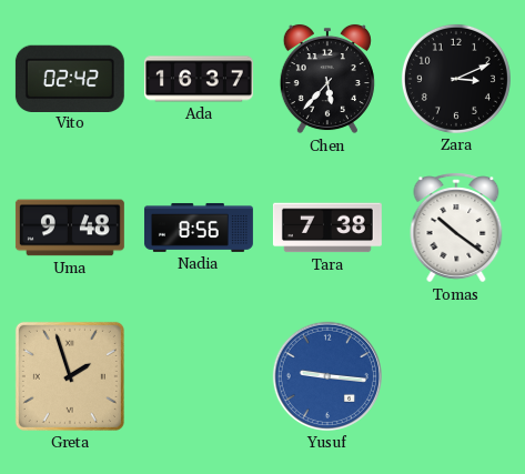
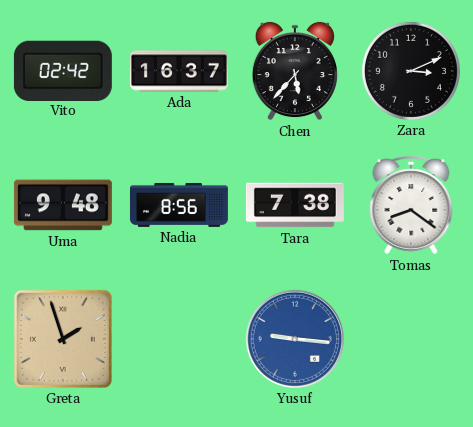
Tomas: 10:21 -> 8:21 (411, 205)
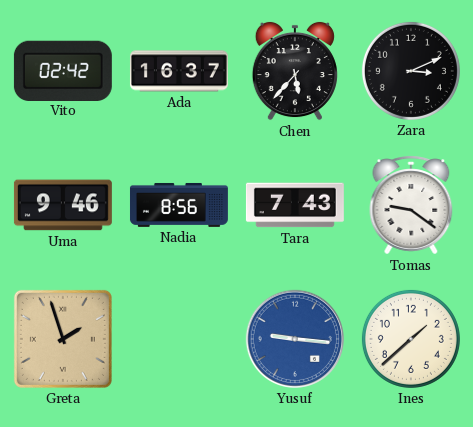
Uma: 9:48 -> 9:46 (63, 205)
Tara: 7:38 -> 7:43 (295, 205)
Tomas: 8:21 -> 9:21 (411, 205)
Ines: none -> 1:38 (411, 339)
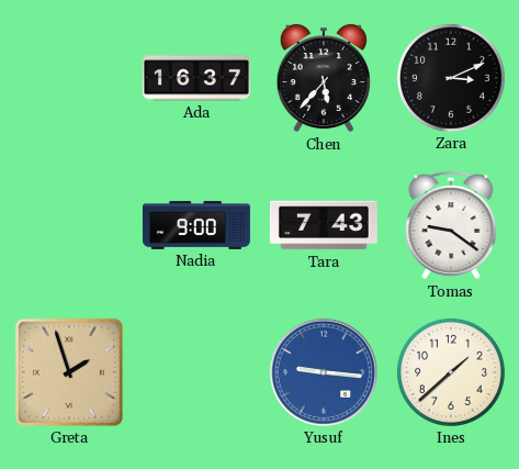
Vito: 02:42 -> none (63, 70)
Uma: 9:46 -> none (63, 205)
Nadia: 8:56 -> 9:00 (196, 225)
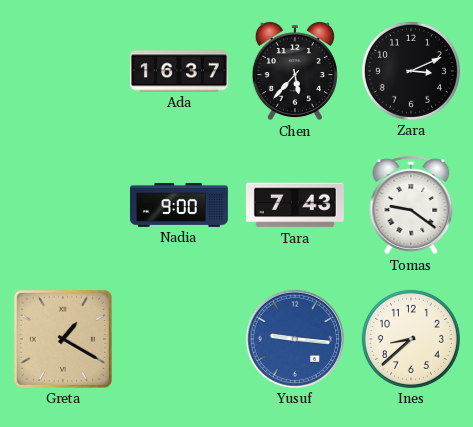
Greta: 1:57 -> 1:20 (63, 339)
Ines: 1:38 -> 8:38 (411, 339)
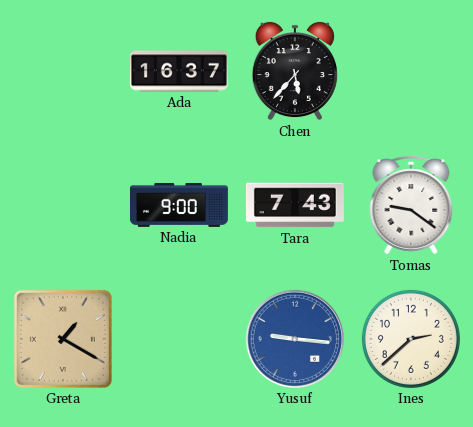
Zara: 3:11 -> none (411, 71)
Ines: 8:38 -> 2:38 (411, 339)
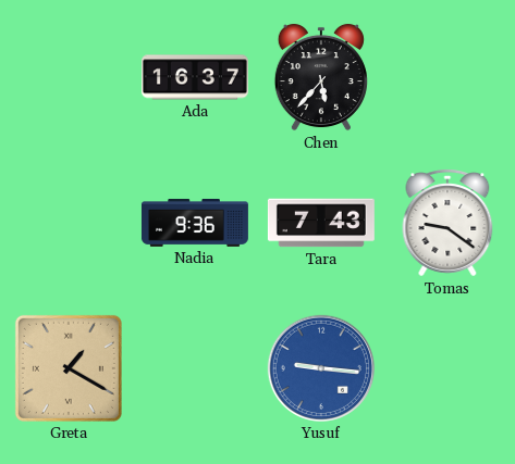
Nadia: 9:00 -> 9:36 (195, 223)
Ines: 2:38 -> none (411, 339)
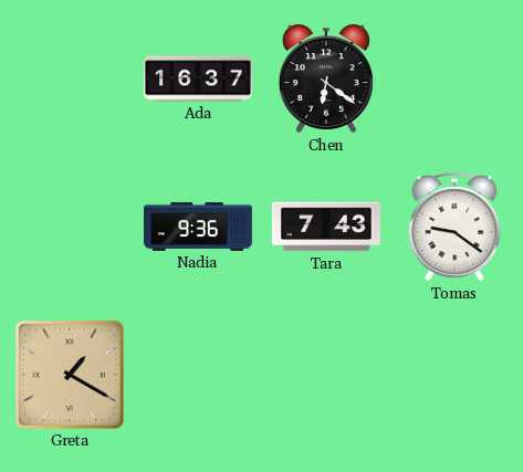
Chen: 5:37 -> 6:21 (326, 78)
Yusuf: 9:16 -> none (321, 368)
